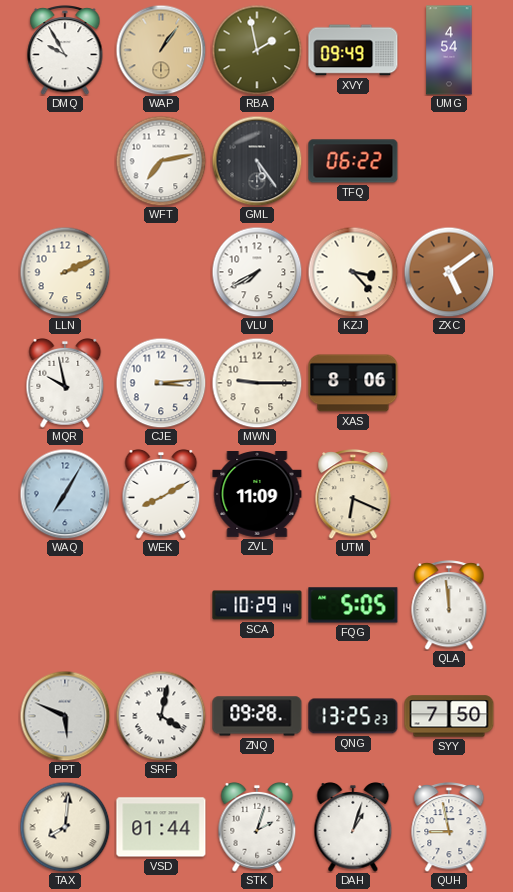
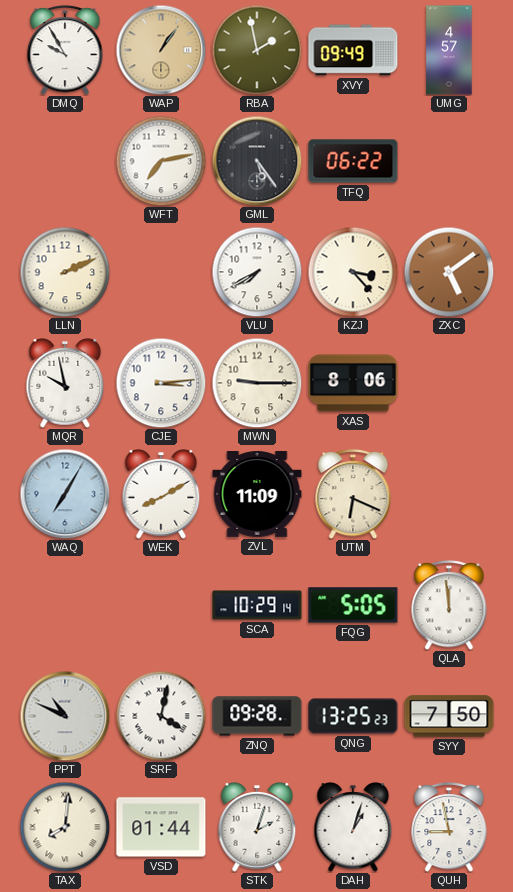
UMG: 4:54 -> 4:57 (449, 50)
PPT: 5:49 -> 10:49 (65, 716)
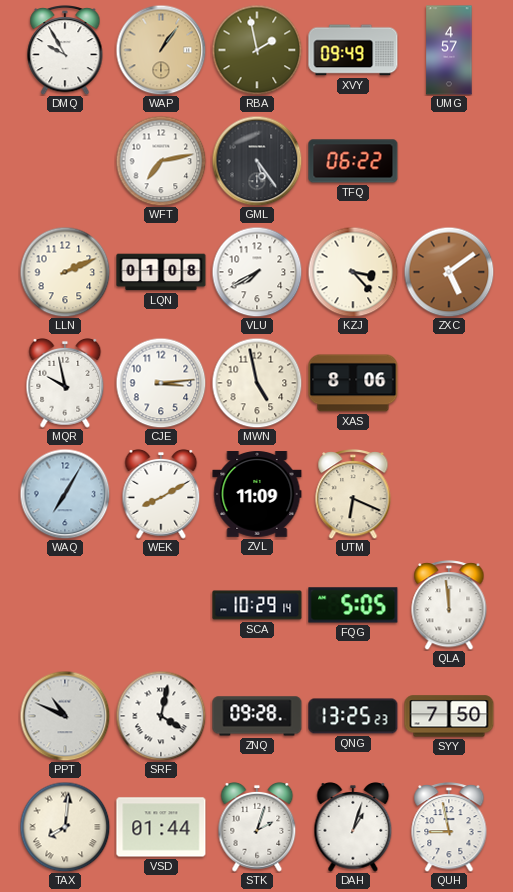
LQN: none -> 01:08 (161, 272)
MWN: 9:15 -> 4:58 (257, 383)
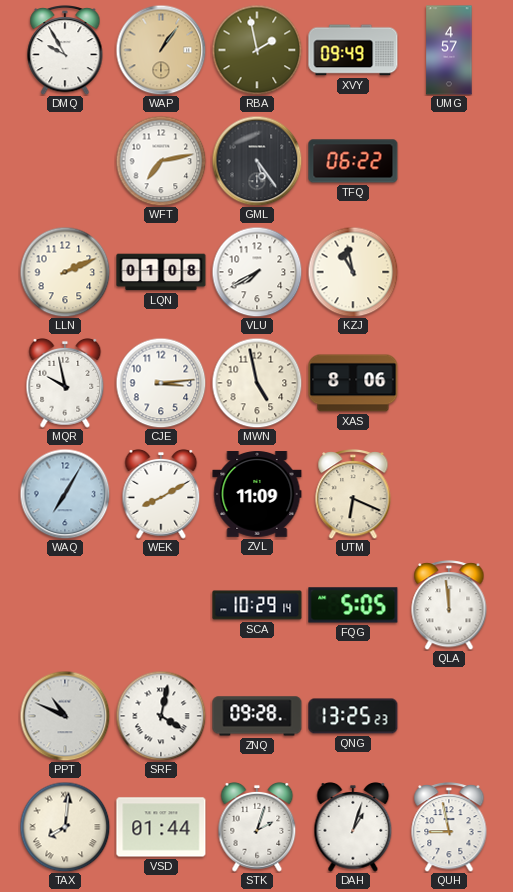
KZJ: 3:23 -> 10:58 (353, 272)
ZXC: 5:09 -> none (449, 272)
SYY: 7:50 -> none (449, 716)
